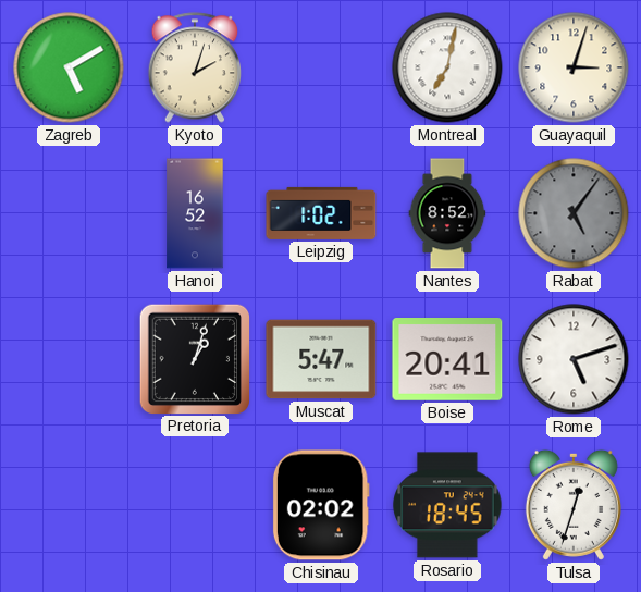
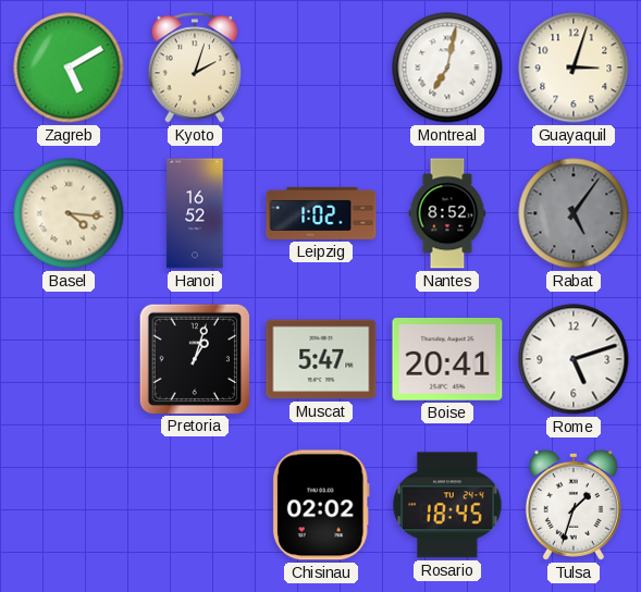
Basel: none -> 4:16 (69, 213)
Tulsa: 12:33 -> 1:33 (574, 505)
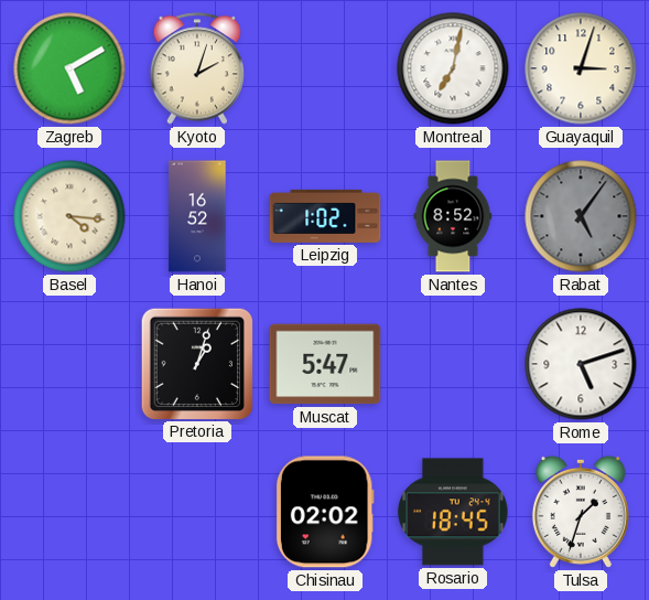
Boise: 20:41 -> none (447, 360)
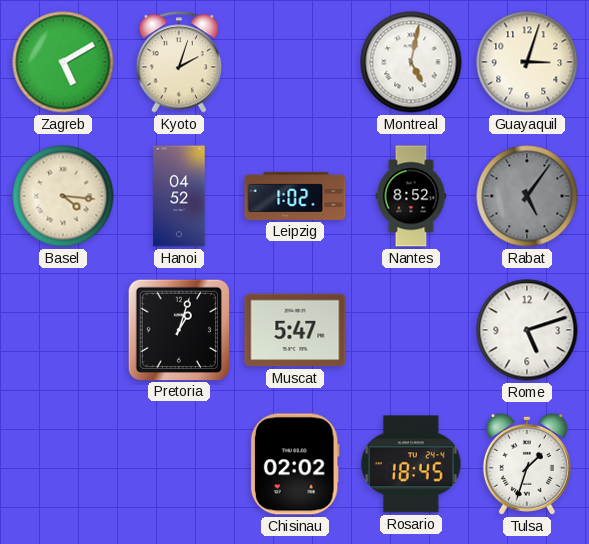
Montreal: 7:02 -> 5:02 (411, 62)
Hanoi: 16:52 -> 04:52 (179, 196)
